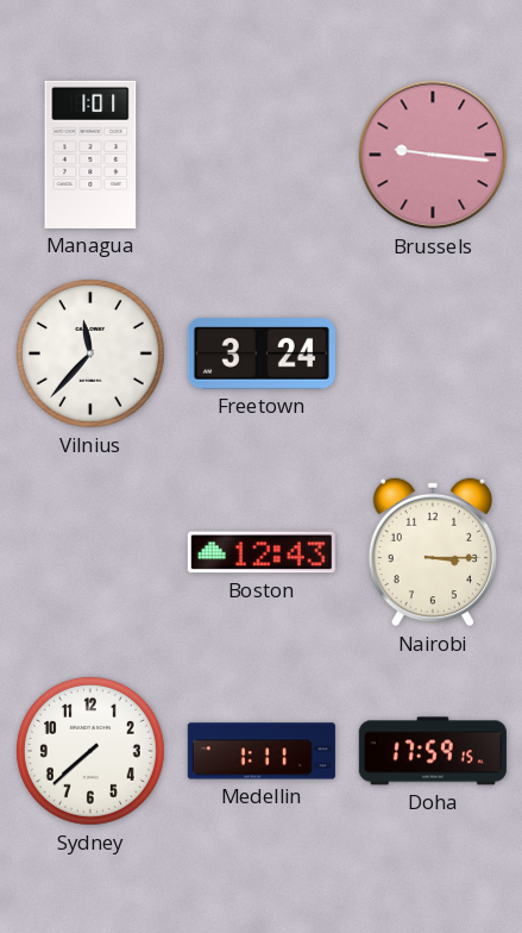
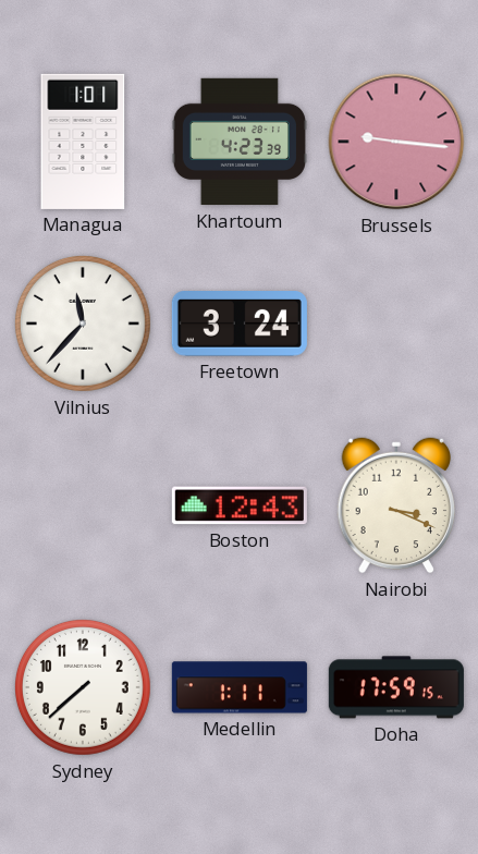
Khartoum: none -> 4:23 (240, 142)
Nairobi: 3:15 -> 3:19 (395, 505)
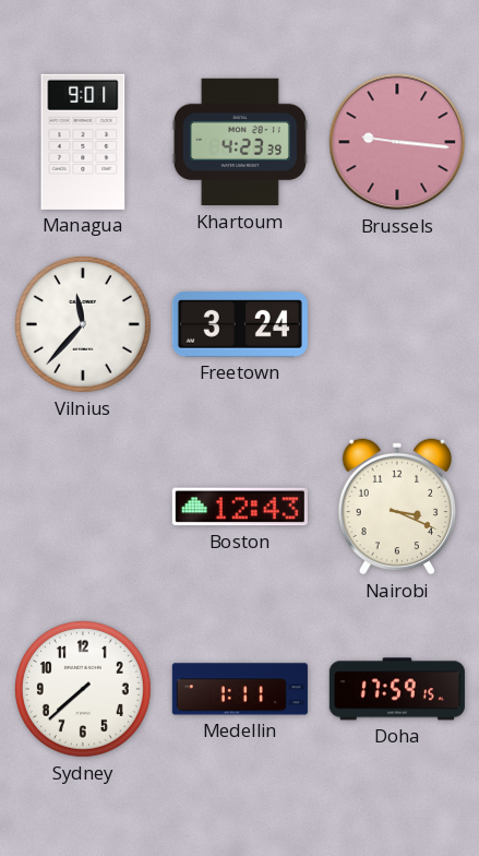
Managua: 1:01 -> 9:01 (83, 142)
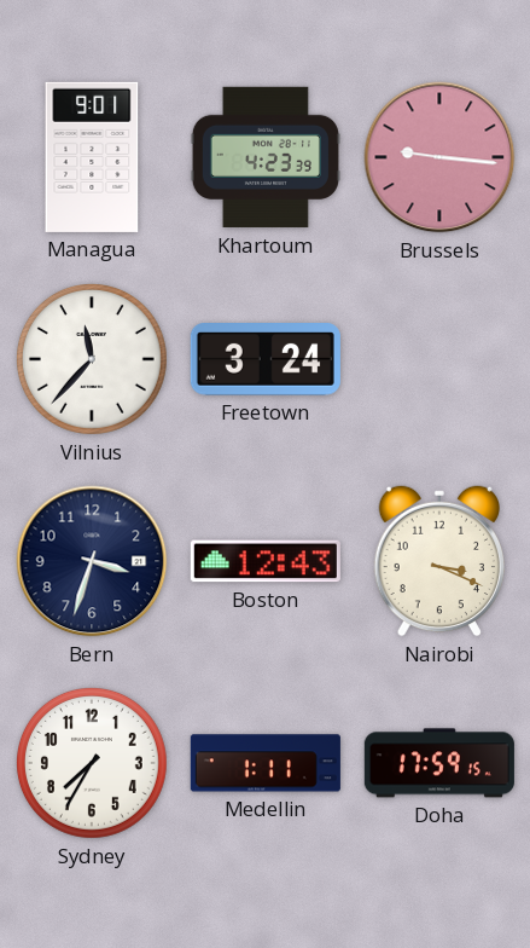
Bern: none -> 3:33 (92, 561)
Sydney: 7:38 -> 7:35 (92, 763)
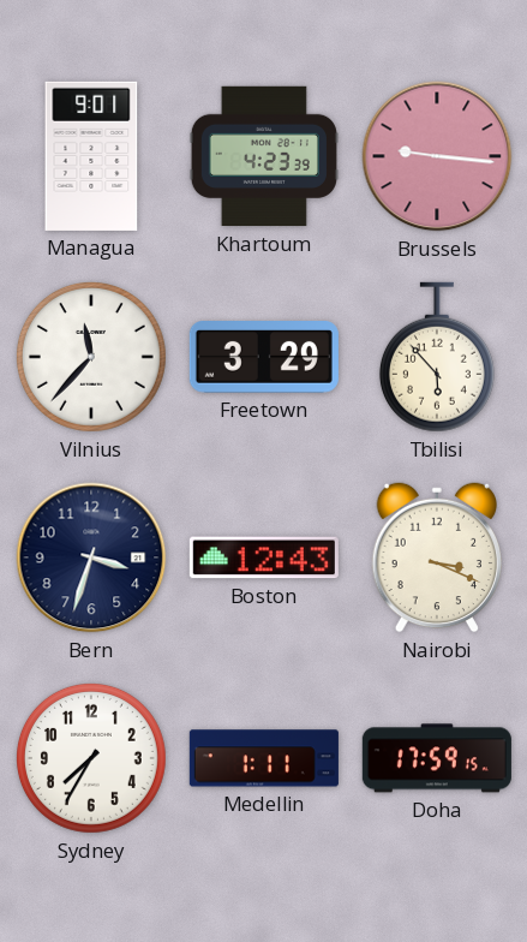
Freetown: 3:24 -> 3:29 (264, 358)
Tbilisi: none -> 5:53 (437, 357)
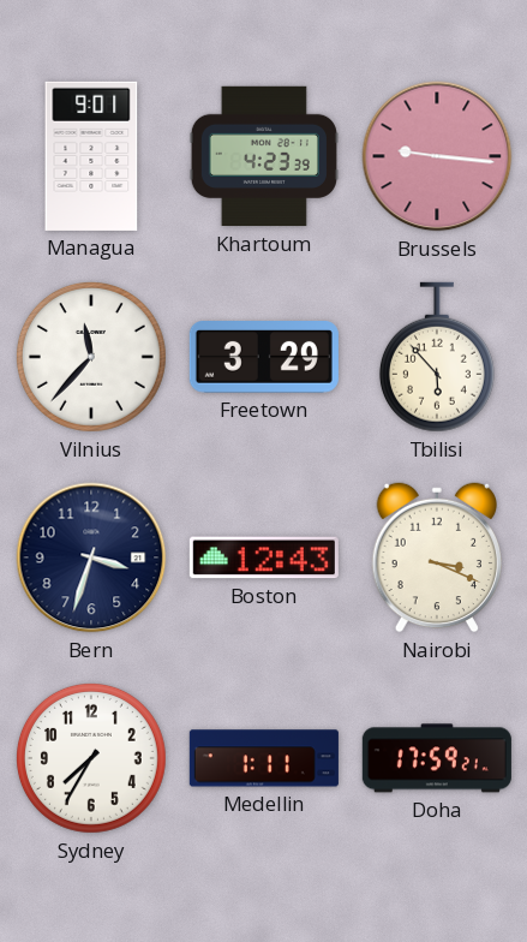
Doha: 17:59:15 -> 17:59:21 (437, 758)
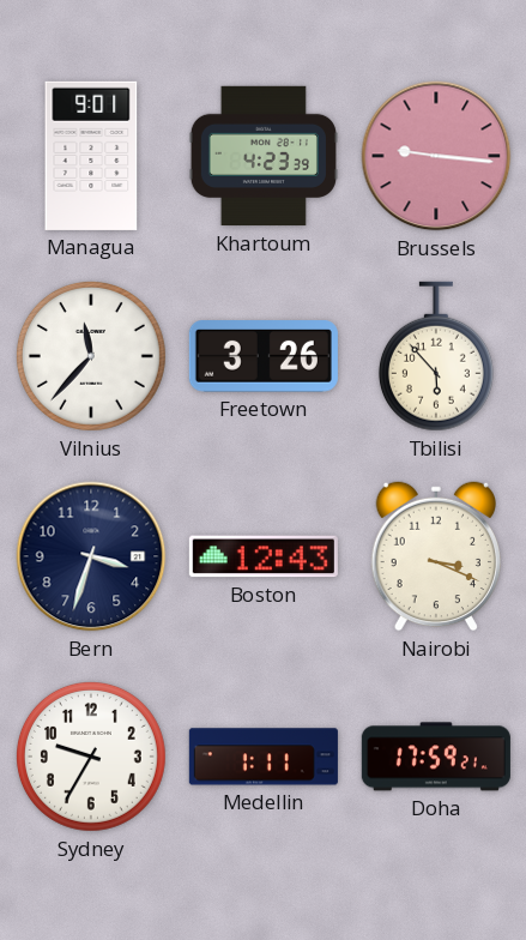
Freetown: 3:29 -> 3:26 (264, 357)
Sydney: 7:35 -> 9:35 (91, 757)
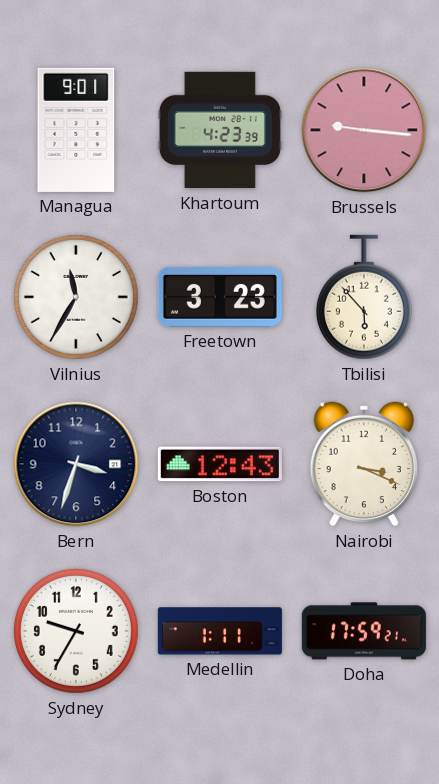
Vilnius: 11:37 -> 11:35 (76, 297)
Freetown: 3:26 -> 3:23 (220, 298)
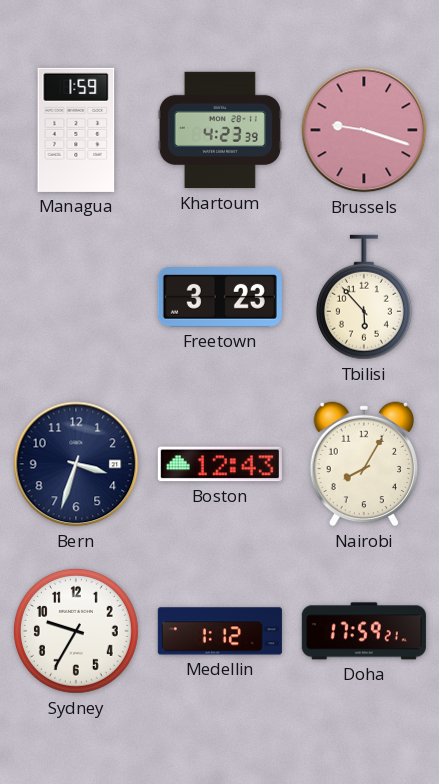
Managua: 9:01 -> 1:59 (76, 130)
Brussels: 9:16 -> 9:18 (364, 130)
Vilnius: 11:35 -> none (76, 297)
Nairobi: 3:19 -> 8:05 (363, 464)
Medellin: 1:11 -> 1:12 (220, 631)
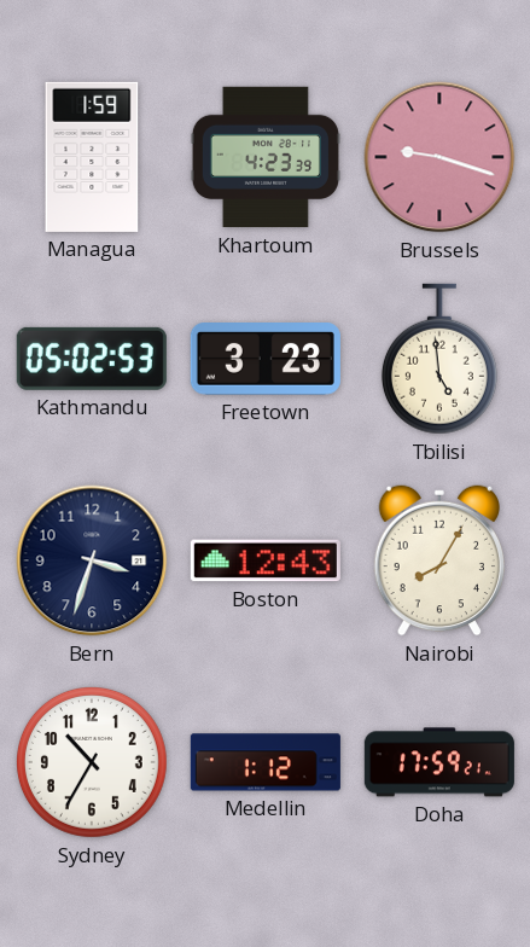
Kathmandu: none -> 05:02 (92, 359)
Tbilisi: 5:53 -> 4:59 (439, 359)
Sydney: 9:35 -> 10:35 (92, 762)
